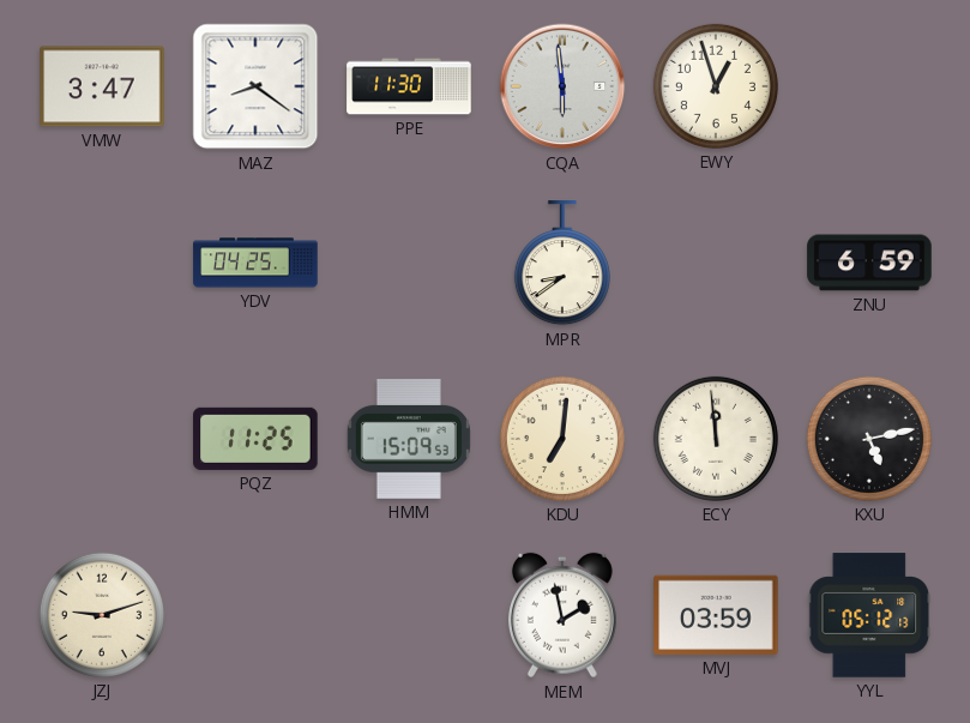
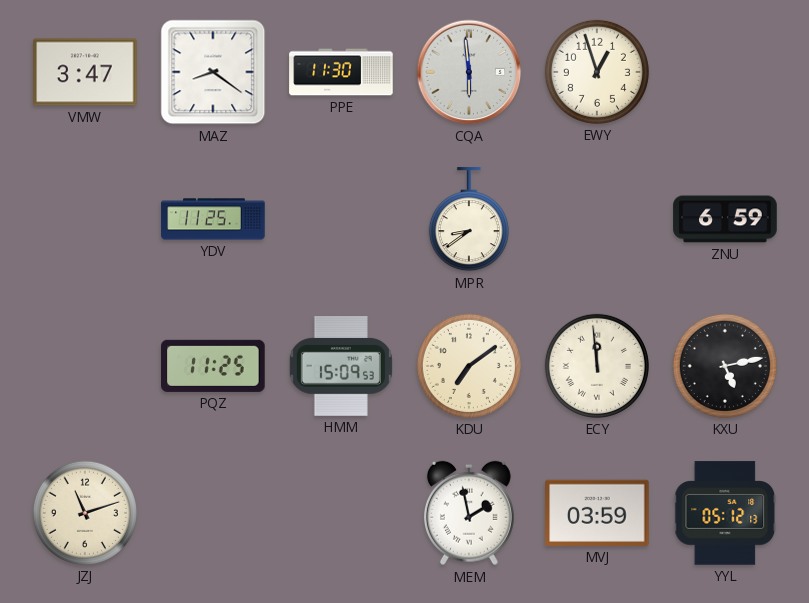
YDV: 04:25 -> 11:25 (213, 219)
KDU: 7:01 -> 7:09 (469, 366)
JZJ: 9:12 -> 11:12 (85, 513)
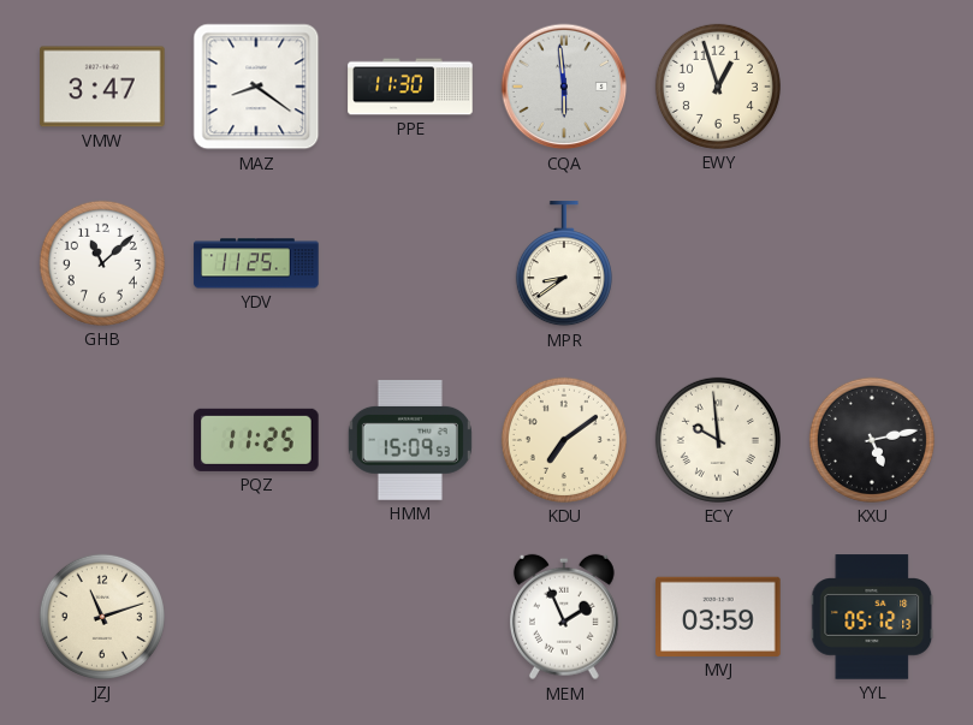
GHB: none -> 11:08 (102, 263)
ZNU: 6:59 -> none (725, 219)
ECY: 11:59 -> 9:59 (718, 440)
MEM: 1:58 -> 1:56 (564, 617)
